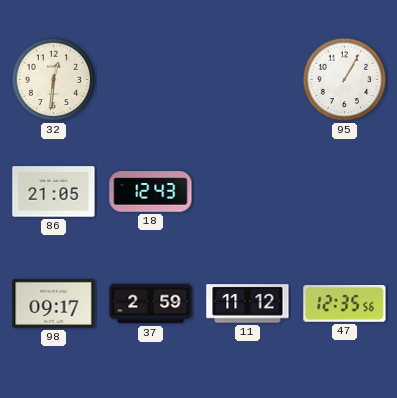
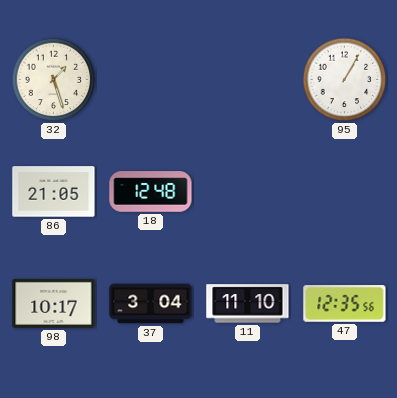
32: 12:31 -> 1:27 (54, 80)
18: 12:43 -> 12:48 (151, 192)
98: 09:17 -> 10:17 (54, 303)
37: 2:59 -> 3:04 (151, 304)
11: 11:12 -> 11:10 (248, 304)
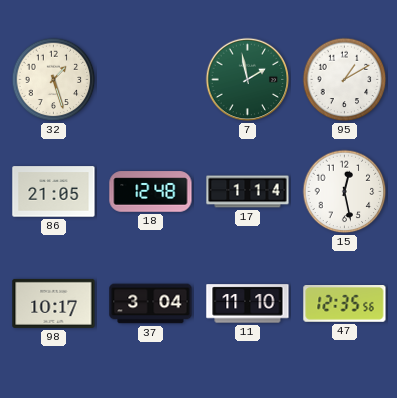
7: none -> 1:58 (248, 80)
95: 1:05 -> 1:10 (345, 80)
17: none -> 1:14 (248, 192)
15: none -> 12:28 (345, 192)
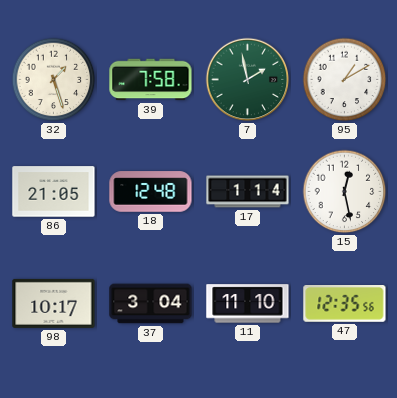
39: none -> 7:58 (151, 80)
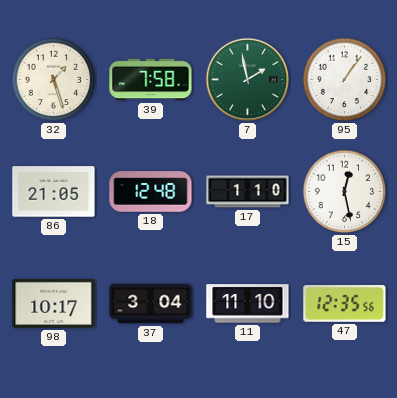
95: 1:10 -> 1:06 (345, 80)
17: 1:14 -> 1:10 (248, 192)
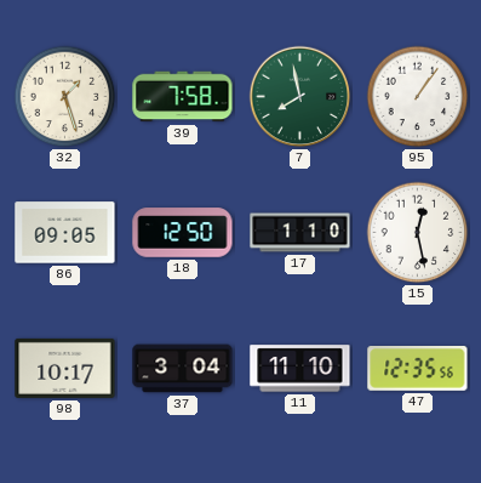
7: 1:58 -> 7:58 (300, 97)
86: 21:05 -> 09:05 (65, 233)
18: 12:48 -> 12:50 (183, 233)
